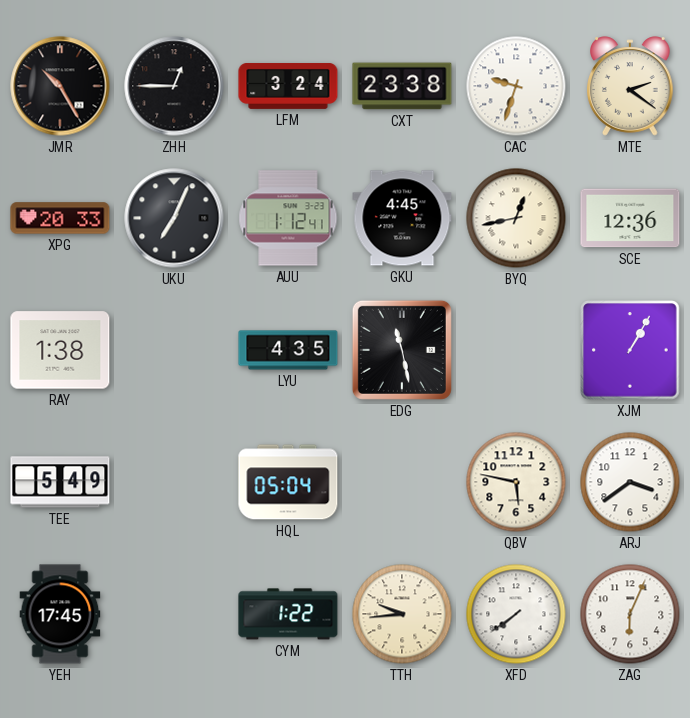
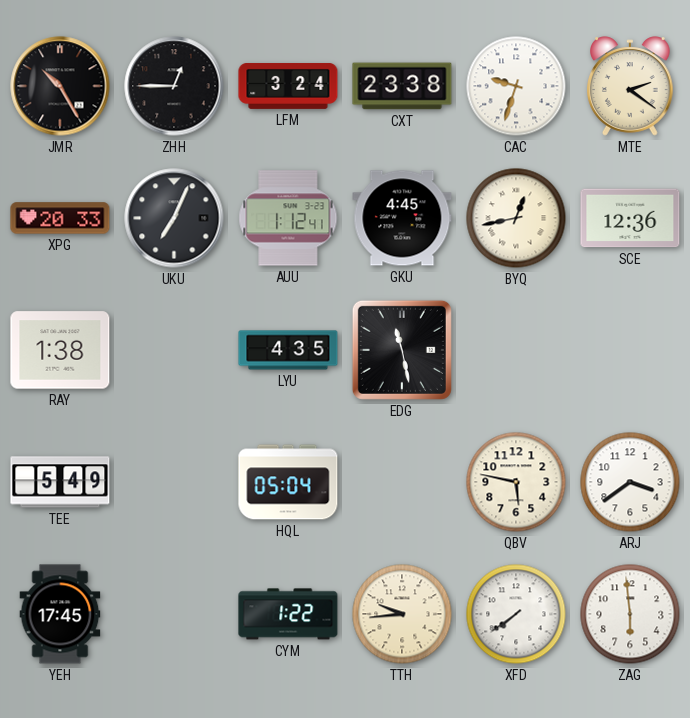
XJM: 1:05 -> none (630, 350)
ZAG: 6:04 -> 5:59 (630, 614)
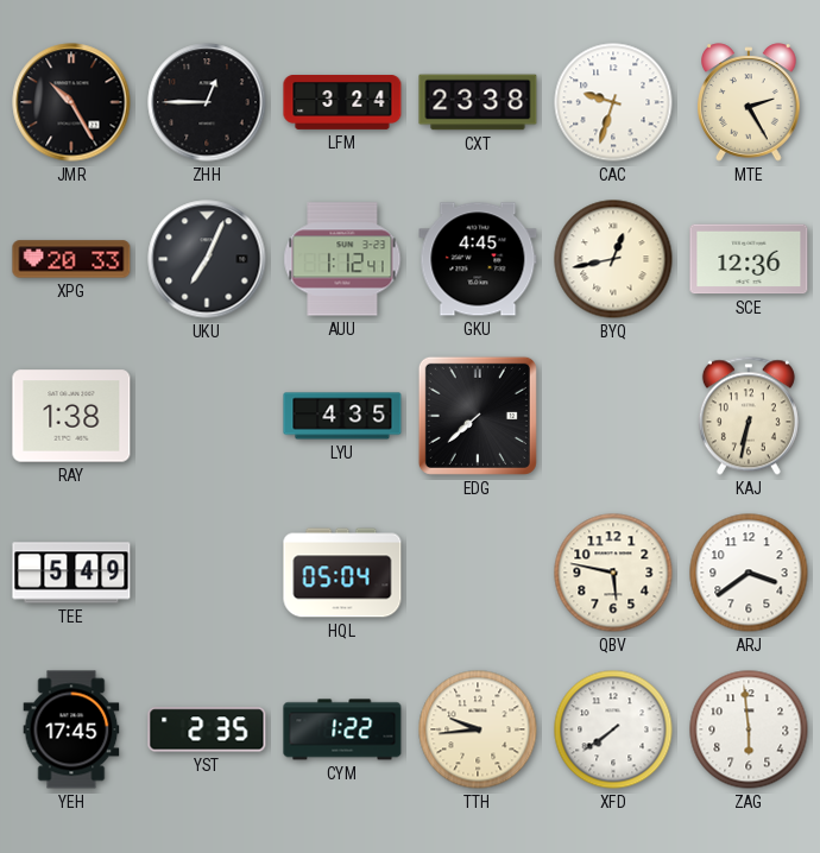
MTE: 2:21 -> 2:25 (750, 102)
EDG: 11:28 -> 7:38 (478, 416)
KAJ: none -> 6:32 (749, 416)
YST: none -> 2:35 (207, 729)
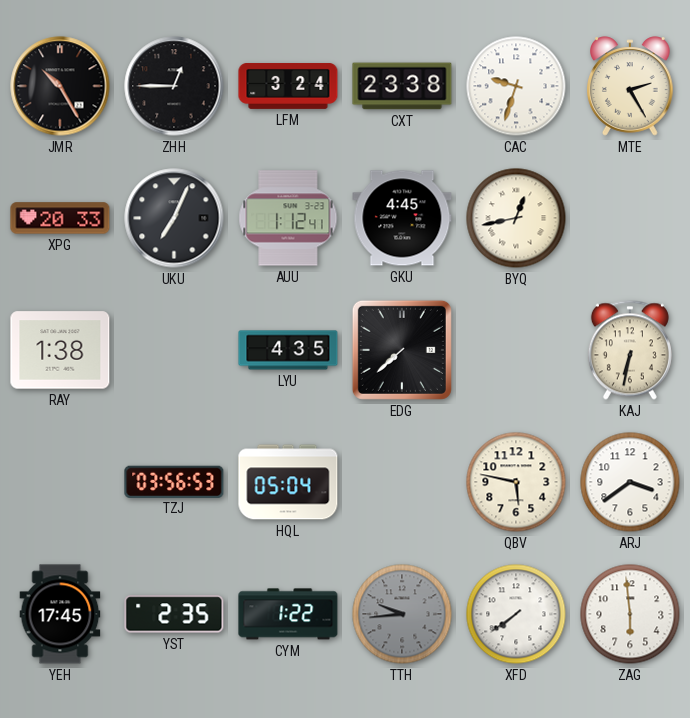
SCE: 12:36 -> none (749, 259)
TEE: 5:49 -> none (71, 573)
TZJ: none -> 03:56 (174, 481)
TTH dial: cream -> grey (402, 614)
